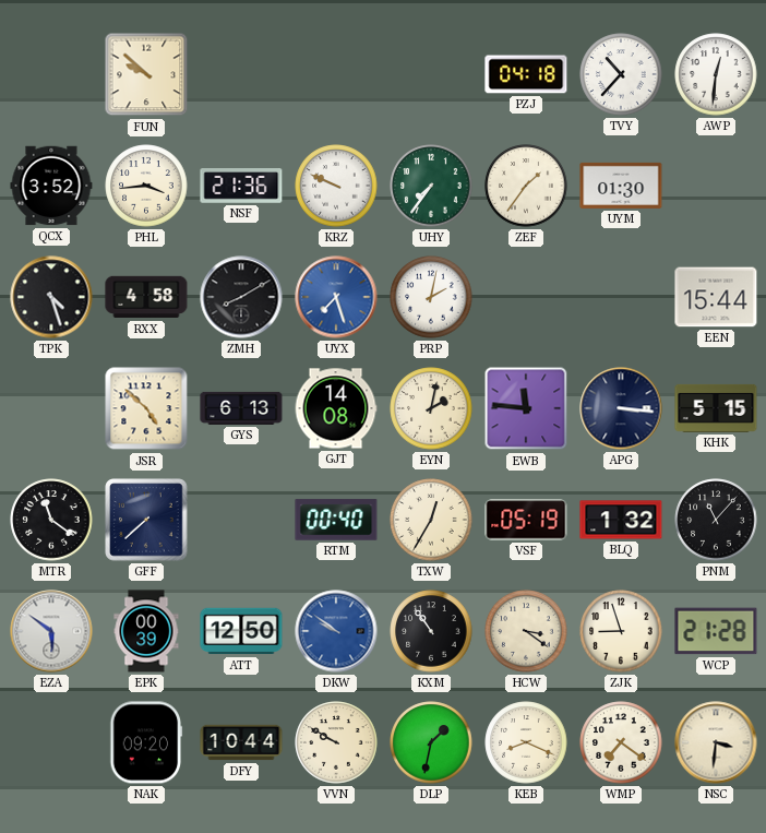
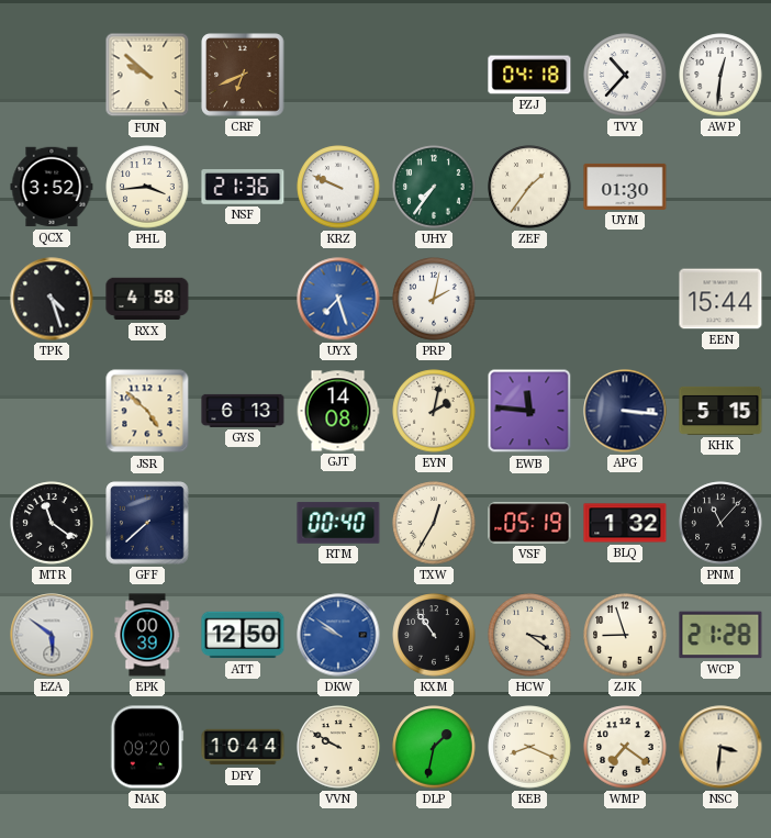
CRF: none -> 6:41 (243, 75)
ZMH: 8:10 -> none (241, 297)
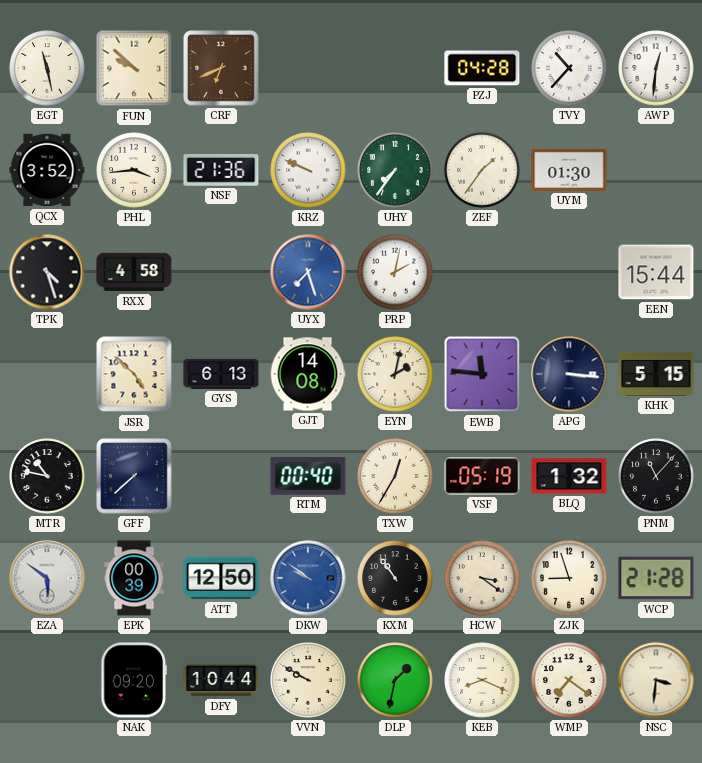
EGT: none -> 11:28 (47, 68)
PZJ: 04:18 -> 04:28 (482, 68)
MTR: 11:21 -> 10:47 (47, 476)
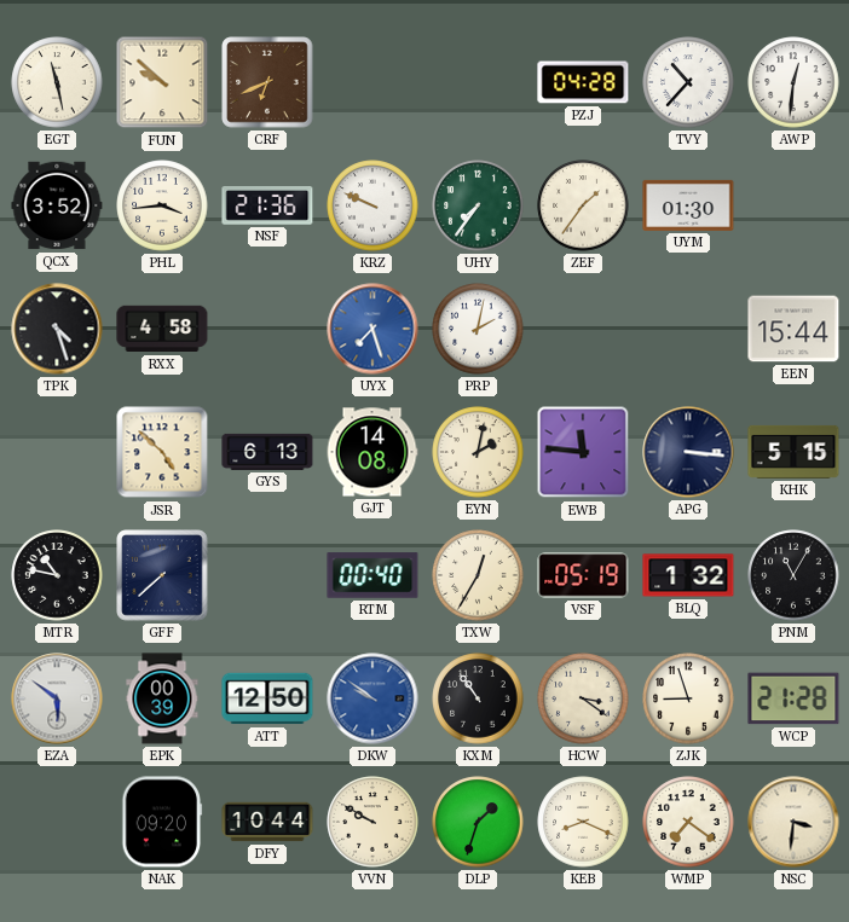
PNM: 11:07 -> 11:05 (793, 575)
DLP: 1:32 -> 1:33 (478, 822)
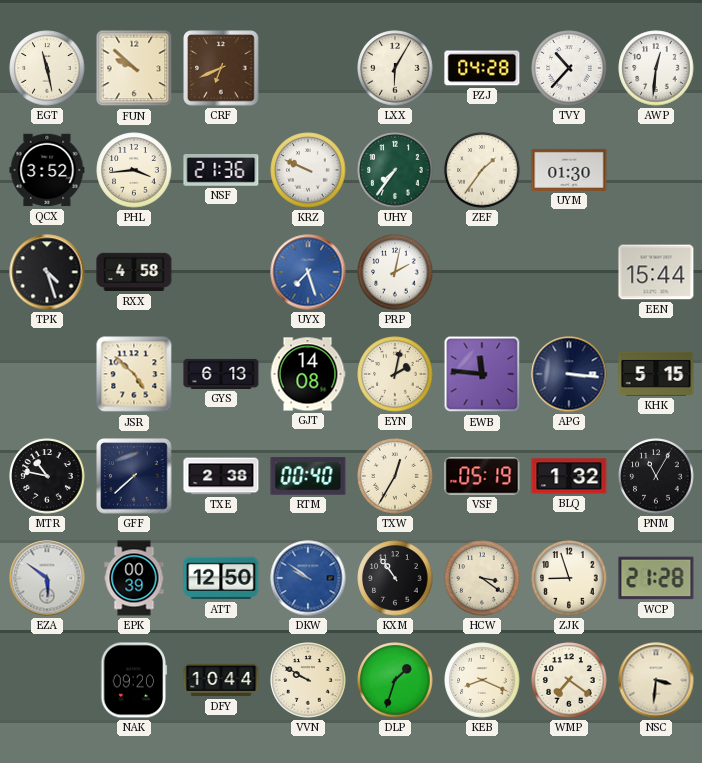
LXX: none -> 6:05 (395, 68)
TXE: none -> 2:38 (221, 476)
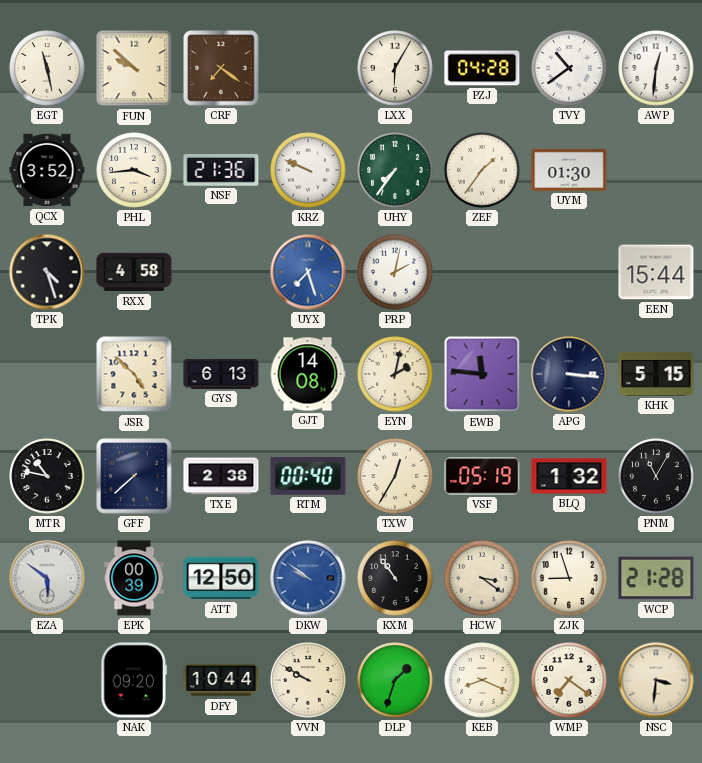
CRF: 6:41 -> 7:21 (221, 68)
TVY: 10:37 -> 10:39 (569, 68)
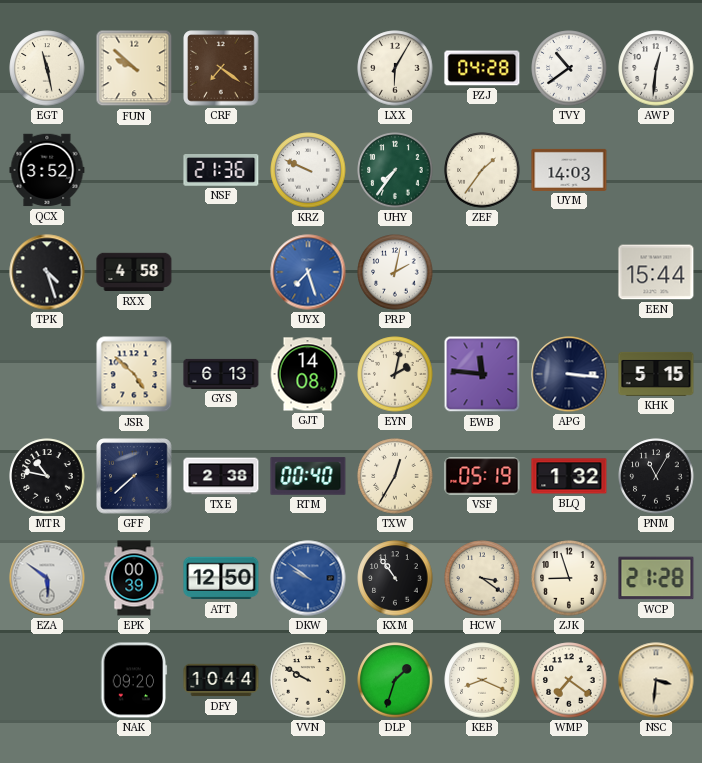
PHL: 3:44 -> none (134, 170)
UYM: 01:30 -> 14:03 (569, 170)
